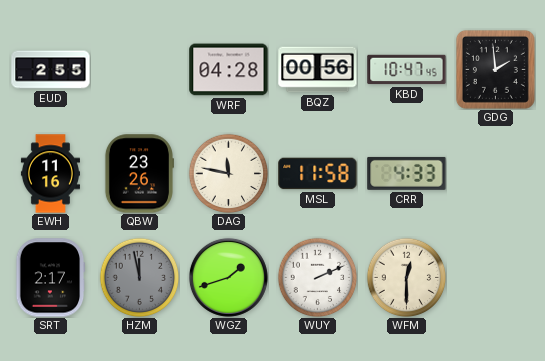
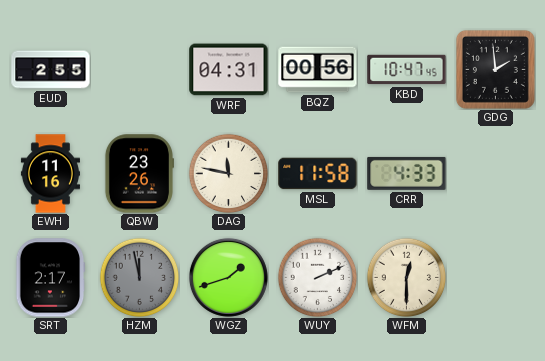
WRF: 04:28 -> 04:31 (229, 70)
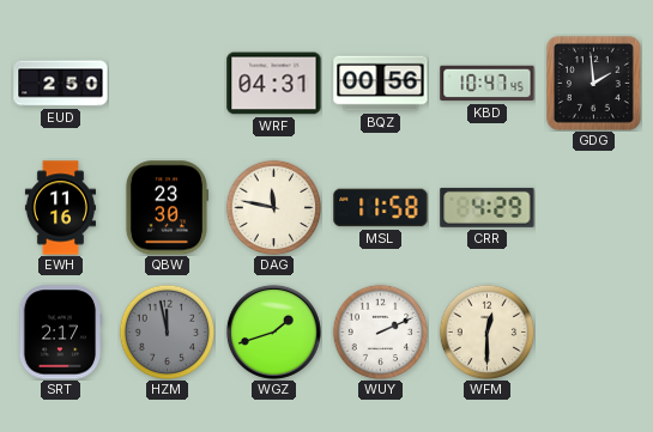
EUD: 2:55 -> 2:50 (61, 84)
QBW: 23:26 -> 23:30 (165, 208)
CRR: 4:33 -> 4:29 (488, 207)
